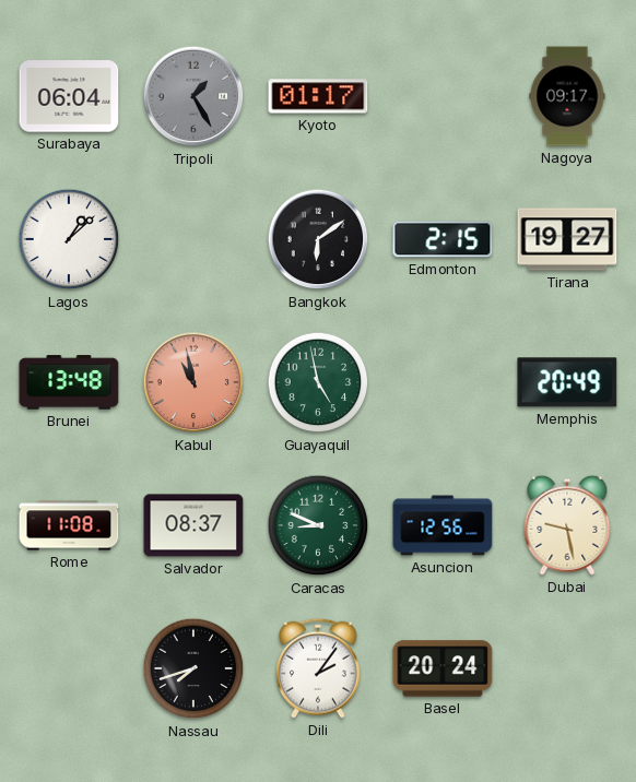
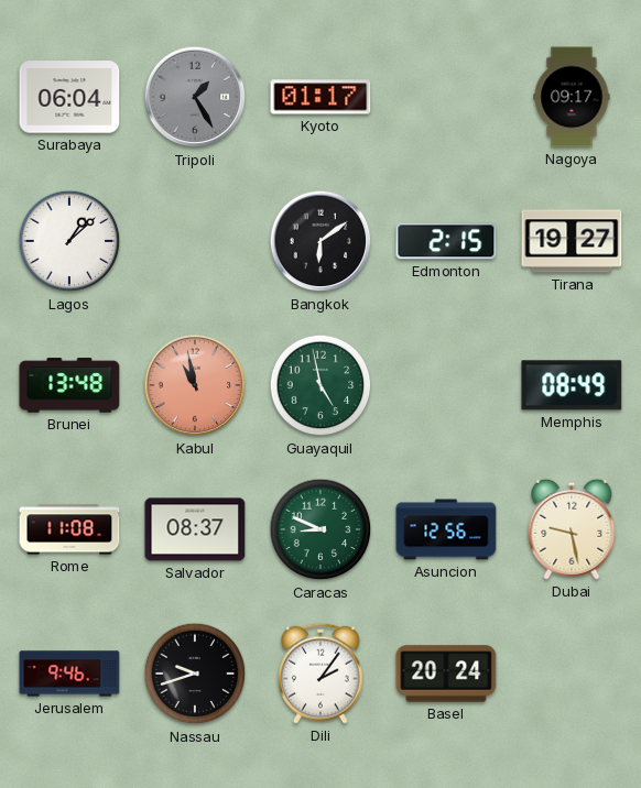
Memphis: 20:49 -> 08:49 (572, 385)
Jerusalem: none -> 9:46 (69, 674)
Nassau: 7:42 -> 9:42 (195, 674)
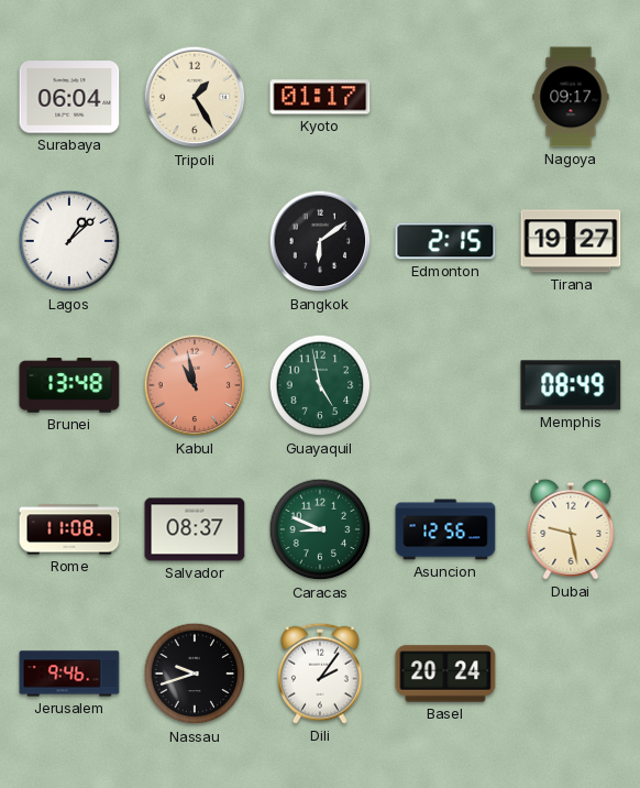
Tripoli dial: grey -> cream (195, 97)
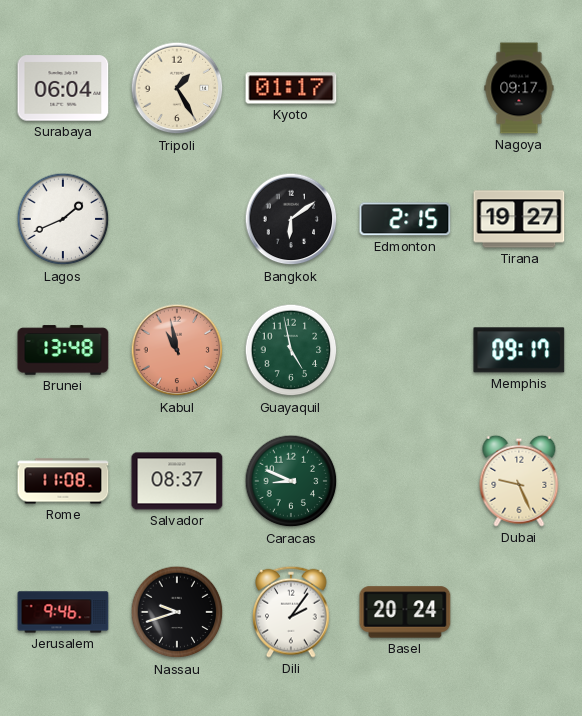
Lagos: 1:08 -> 1:41 (63, 219)
Memphis: 08:49 -> 09:17 (519, 350)
Asuncion: 12:56 -> none (445, 529)
Dubai: 9:28 -> 9:26 (519, 481)
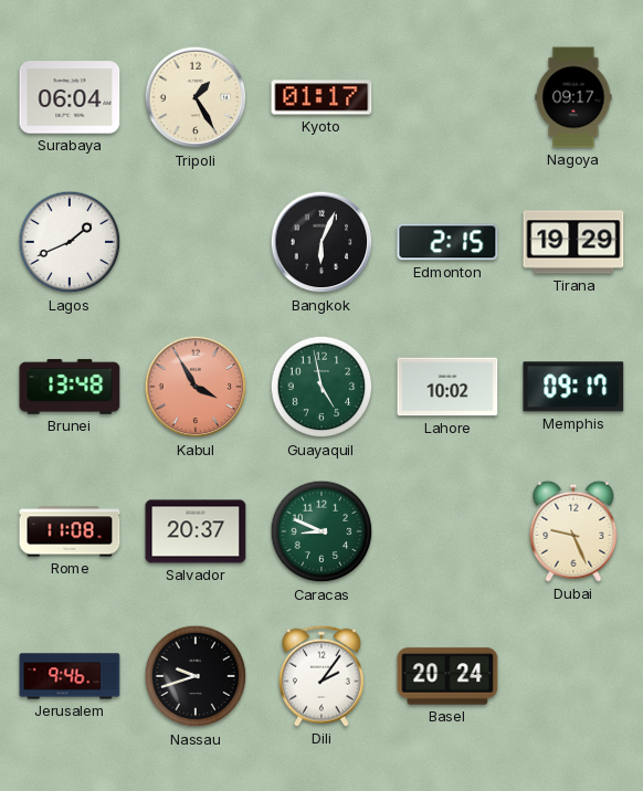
Bangkok: 6:09 -> 6:04 (321, 242)
Tirana: 19:27 -> 19:29 (573, 242)
Kabul: 10:58 -> 3:55 (196, 387)
Lahore: none -> 10:02 (447, 387)
Salvador: 08:37 -> 20:37 (196, 531)
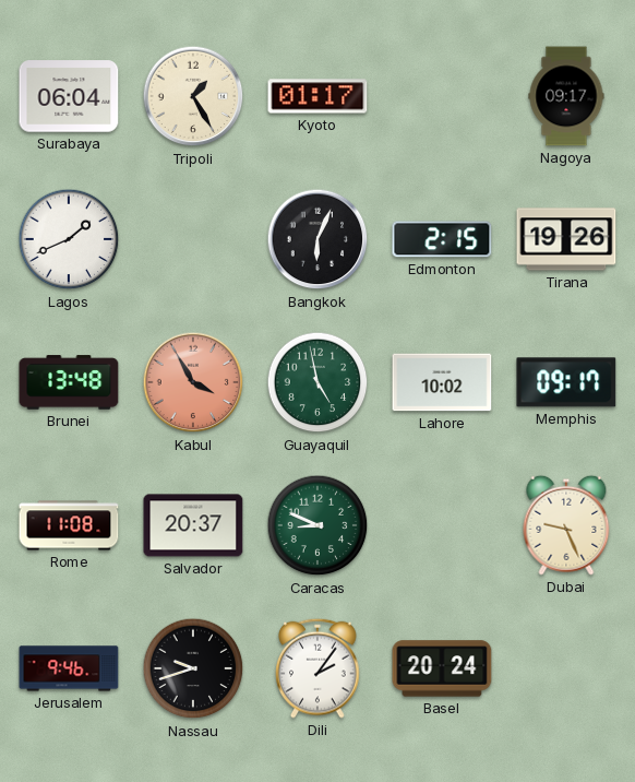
Tirana: 19:29 -> 19:26 (566, 239)
